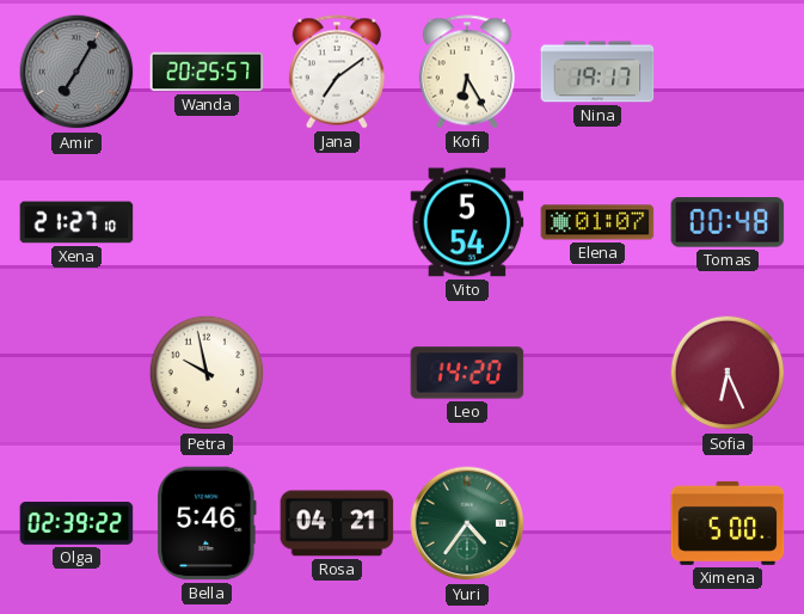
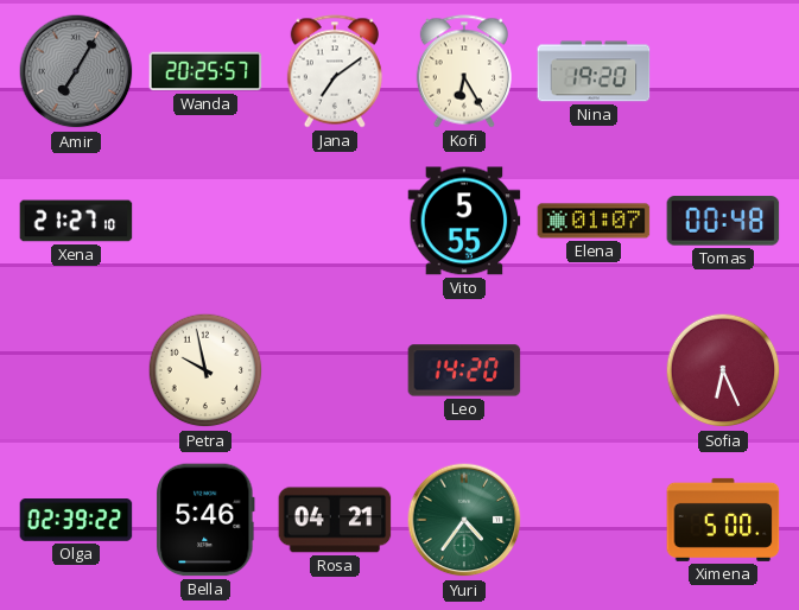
Nina: 19:17 -> 19:20 (594, 71)
Vito: 5:54 -> 5:55 (464, 221)
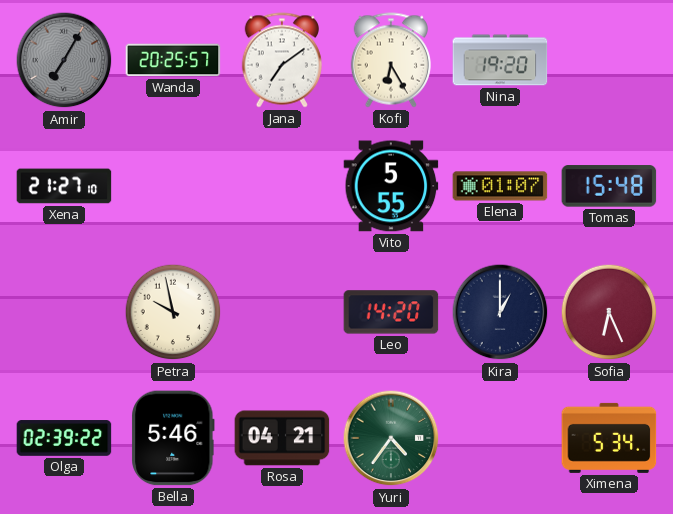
Tomas: 00:48 -> 15:48 (609, 186)
Kira: none -> 1:00 (500, 312)
Ximena: 5:00 -> 5:34 (609, 438)
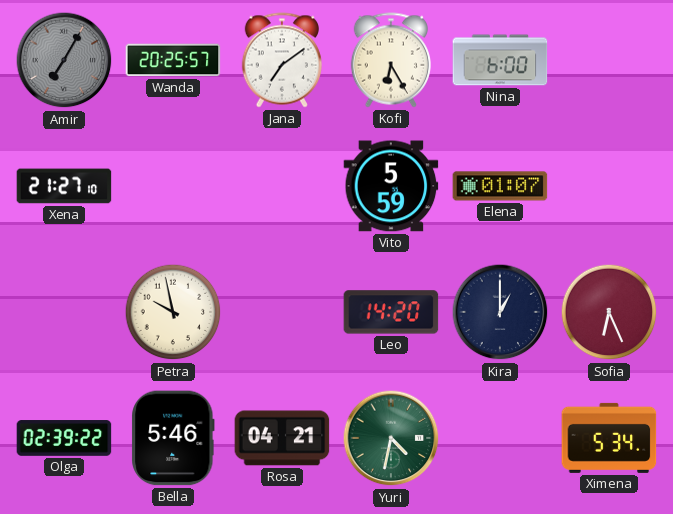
Nina: 19:20 -> 6:00 (500, 60)
Vito: 5:55 -> 5:59 (391, 186)
Tomas: 15:48 -> none (609, 186)
Yuri: 4:36 -> 4:32 (391, 438)
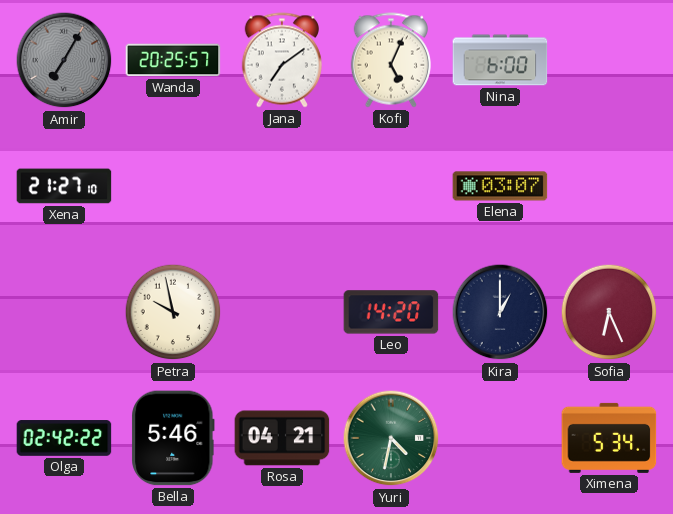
Kofi: 6:25 -> 5:04 (390, 60)
Vito: 5:59 -> none (391, 186)
Elena: 01:07 -> 03:07 (500, 186)
Olga: 02:39 -> 02:42 (64, 438)
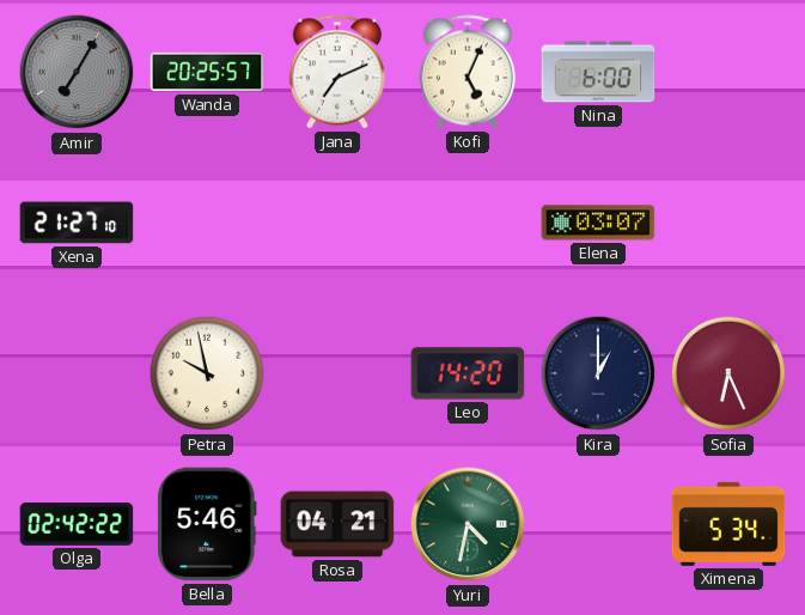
Jana: 7:09 -> 7:11 (336, 72)
